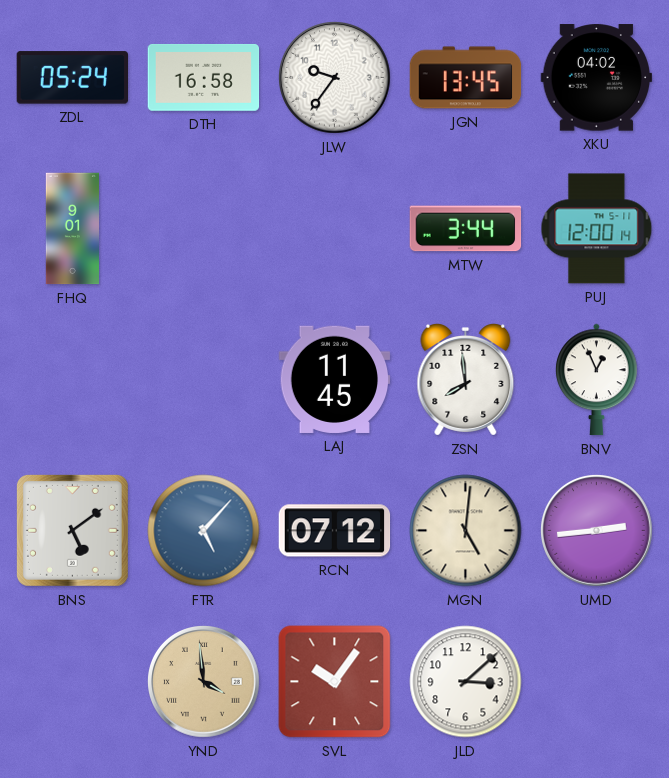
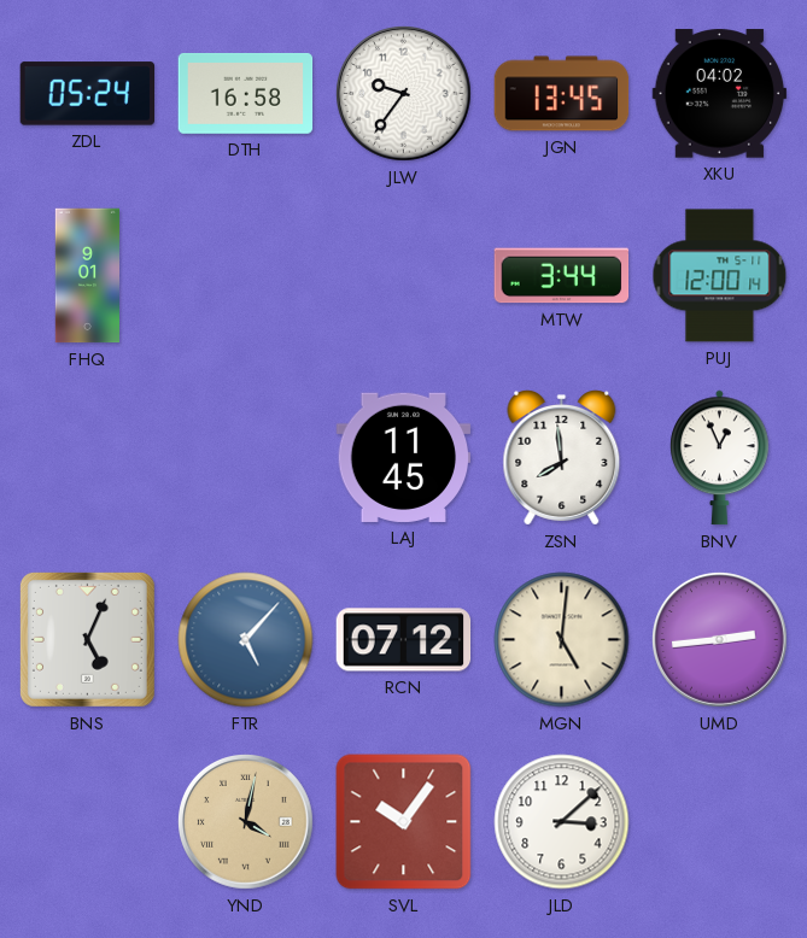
BNS: 5:09 -> 5:04 (87, 639)
YND: 3:59 -> 4:02 (246, 822)
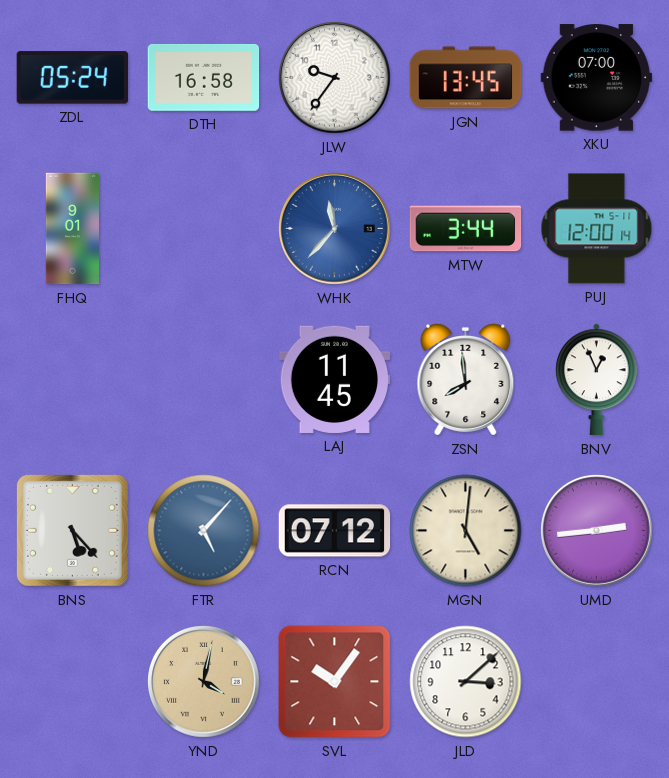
XKU: 04:02 -> 07:00 (597, 78)
WHK: none -> 11:37 (335, 229)
BNS: 5:04 -> 5:23 (72, 530)
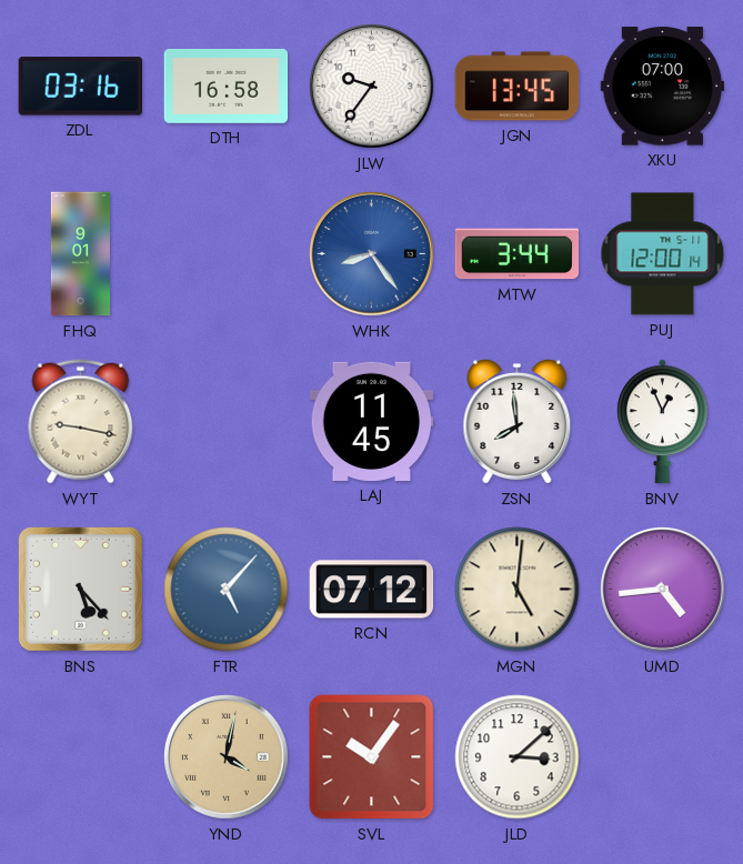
ZDL: 05:24 -> 03:16 (81, 87)
WHK: 11:37 -> 8:24 (372, 254)
WYT: none -> 9:17 (81, 422)
UMD: 2:44 -> 4:44 (663, 590)
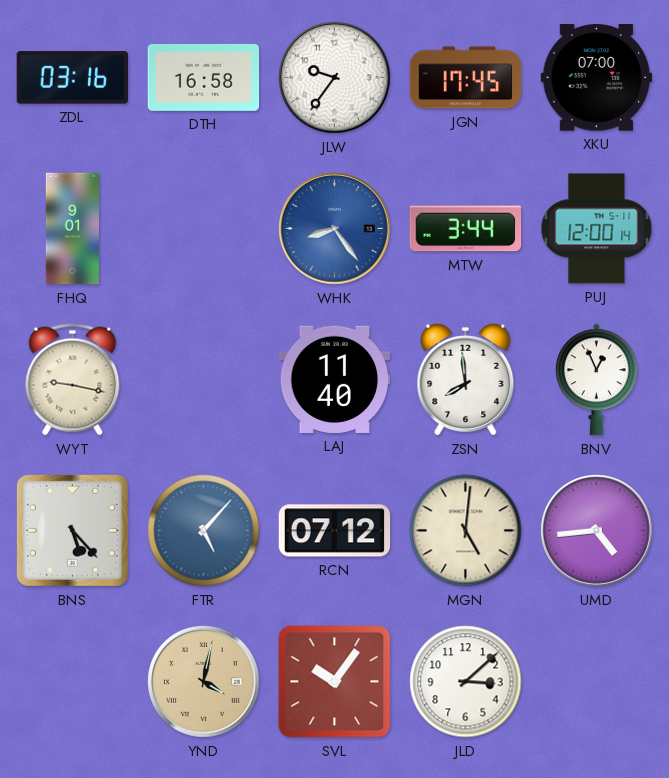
JGN: 13:45 -> 17:45 (466, 78)
LAJ: 11:45 -> 11:40 (335, 379)
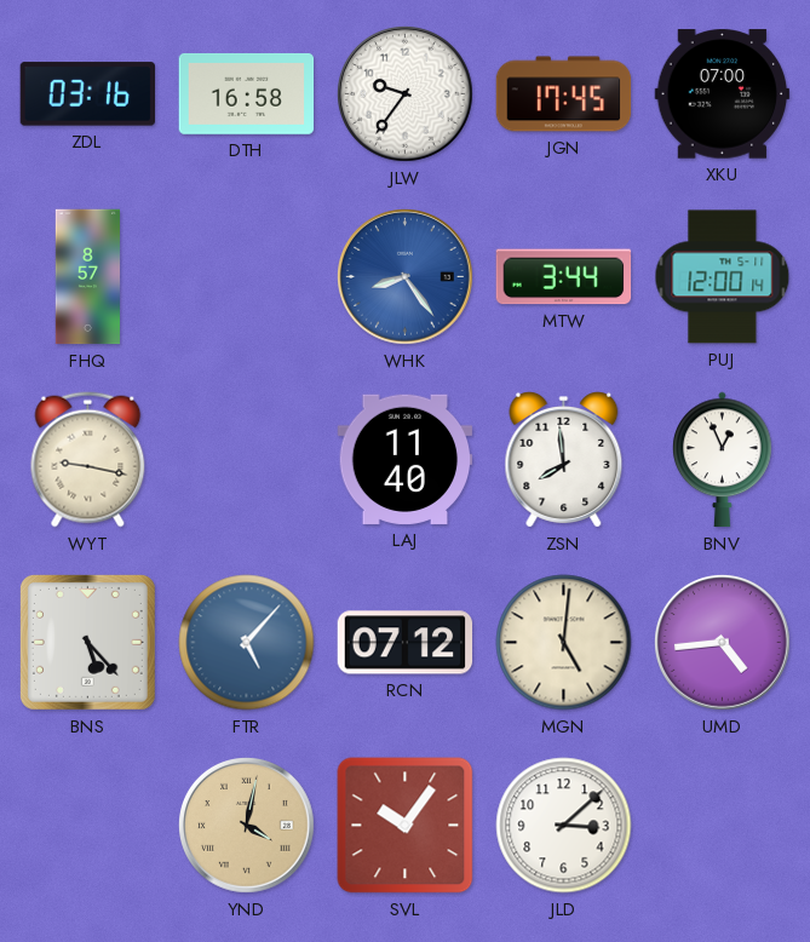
FHQ: 9:01 -> 8:57 (87, 277)
